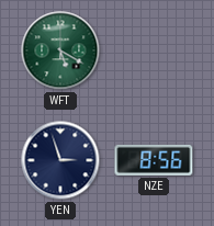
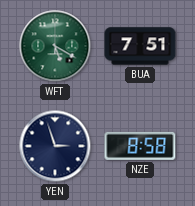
BUA: none -> 7:51 (140, 46)
NZE: 8:56 -> 8:58 (140, 146)
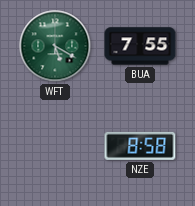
BUA: 7:51 -> 7:55 (140, 46)
YEN: 2:57 -> none (55, 146)
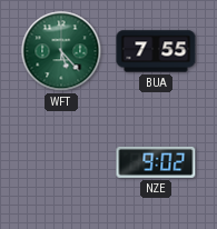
WFT: 5:20 -> 5:23 (61, 51)
NZE: 8:58 -> 9:02 (156, 162)
